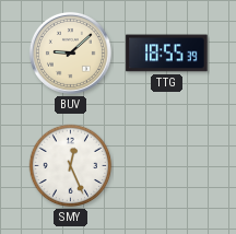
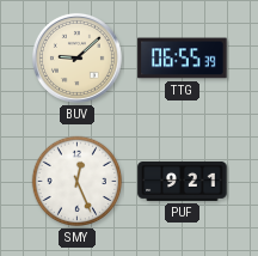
TTG: 18:55 -> 06:55 (183, 59)
PUF: none -> 9:21 (183, 181)
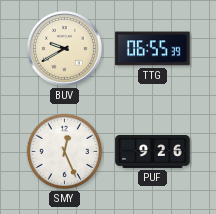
BUV: 9:08 -> 9:40 (64, 48)
PUF: 9:21 -> 9:26 (153, 151)
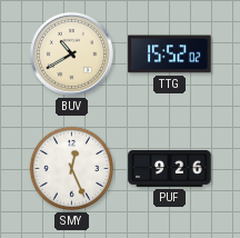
BUV: 9:40 -> 10:40 (71, 53)
TTG: 06:55 -> 15:52 (170, 54)
